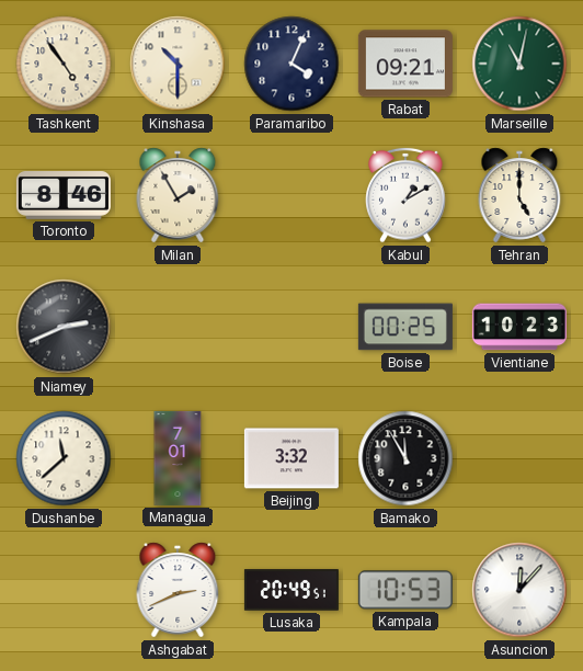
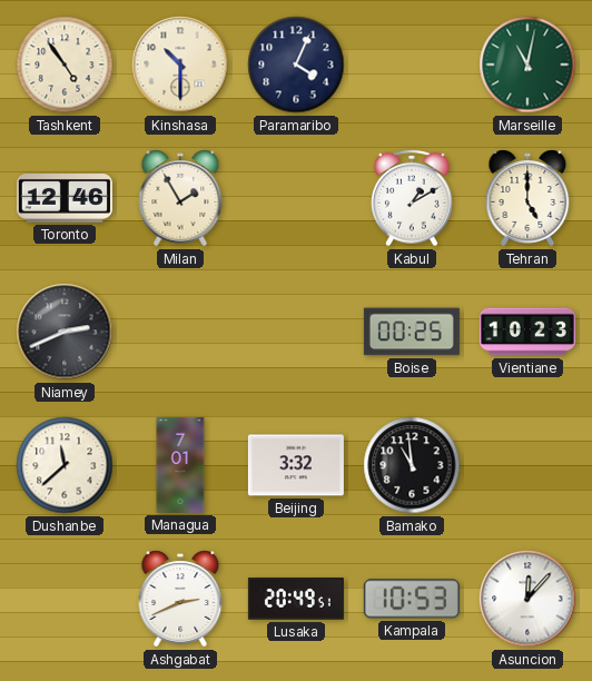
Rabat: 09:21 -> none (405, 64)
Toronto: 8:46 -> 12:46 (65, 199)
Bamako: 11:55 -> 10:59 (412, 465)
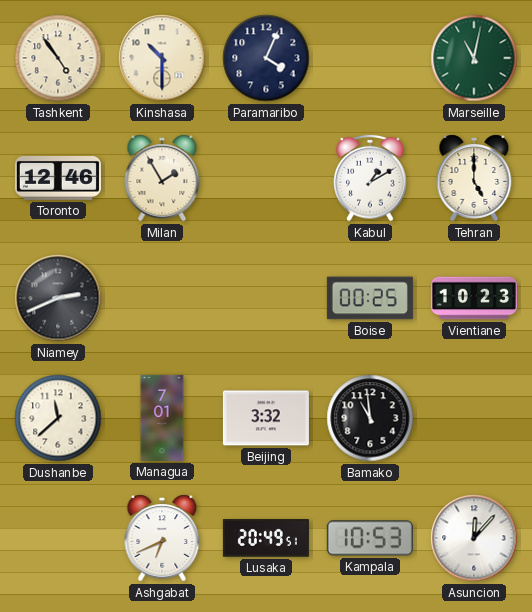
Ashgabat: 2:41 -> 6:41 (162, 538)
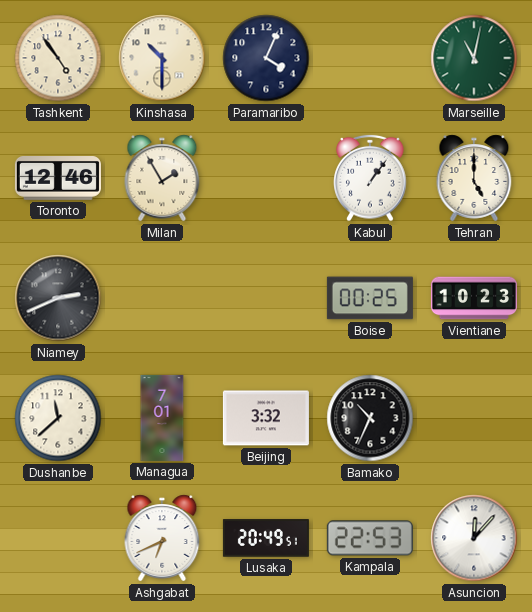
Kabul: 1:10 -> 1:06 (370, 178)
Bamako: 10:59 -> 10:34 (370, 418)
Kampala: 10:53 -> 22:53 (370, 538)
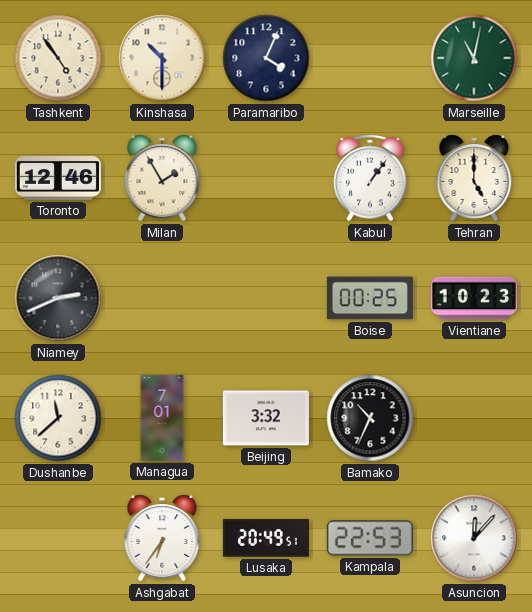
Ashgabat: 6:41 -> 6:36 (162, 538)
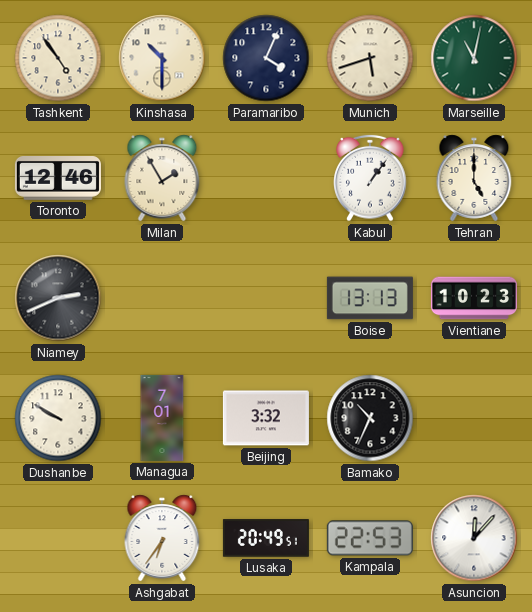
Munich: none -> 5:42 (370, 58)
Boise: 00:25 -> 13:13 (370, 298)
Dushanbe: 11:38 -> 9:50 (58, 418)
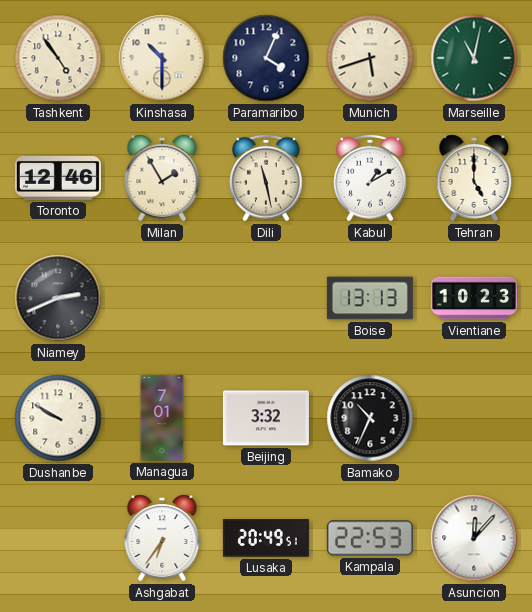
Dili: none -> 11:28 (266, 178)
Kabul: 1:06 -> 1:10 (370, 178)
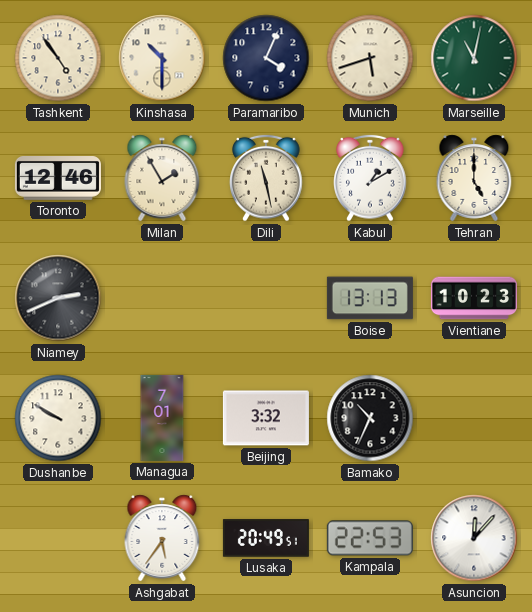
Ashgabat: 6:36 -> 5:36 (162, 538)
